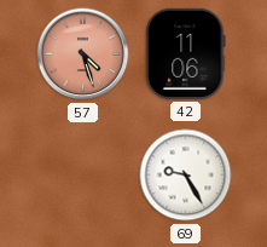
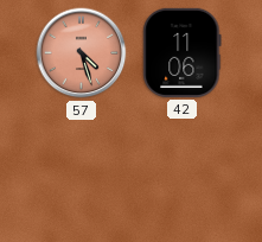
69: 9:25 -> none (186, 176)
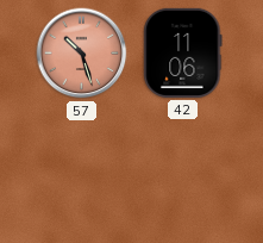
57: 4:27 -> 10:27 (82, 54)
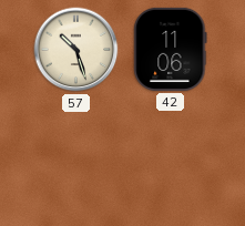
57 dial: salmon -> cream (76, 50)
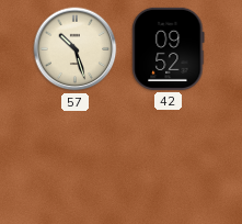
42: 11:06 -> 09:52 (169, 48)
